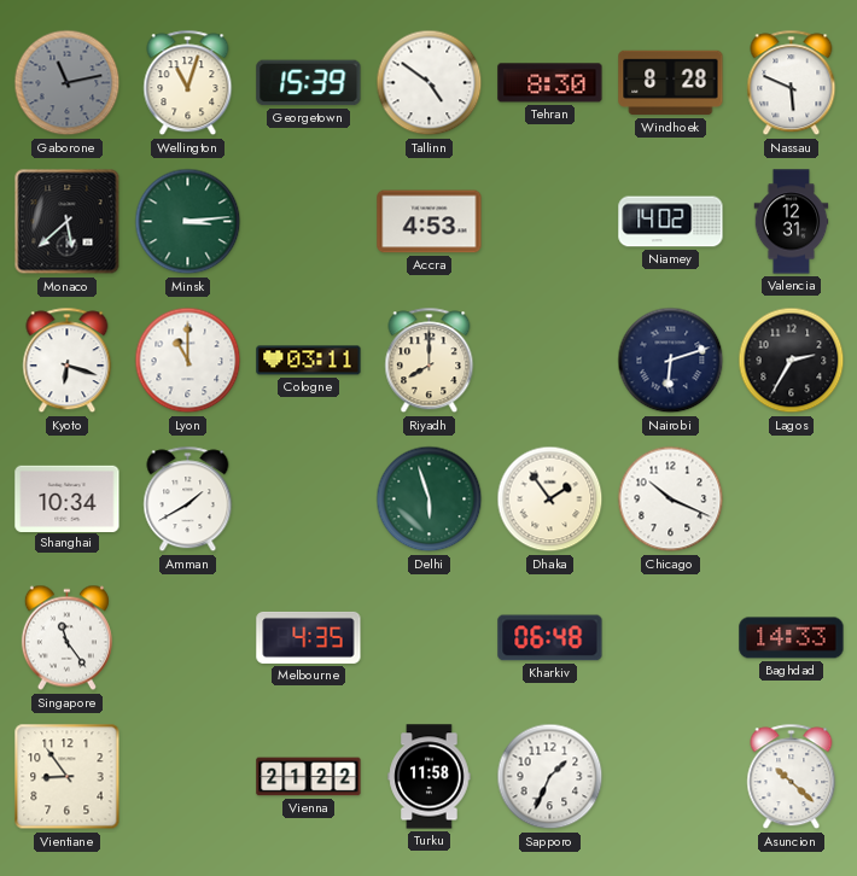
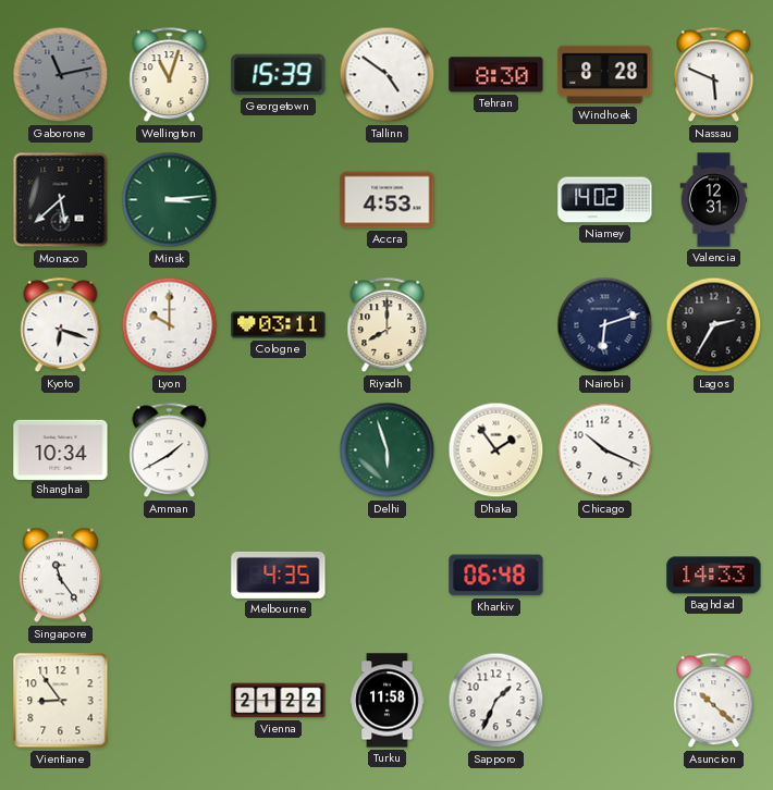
Lyon: 11:00 -> 10:00 (170, 325)
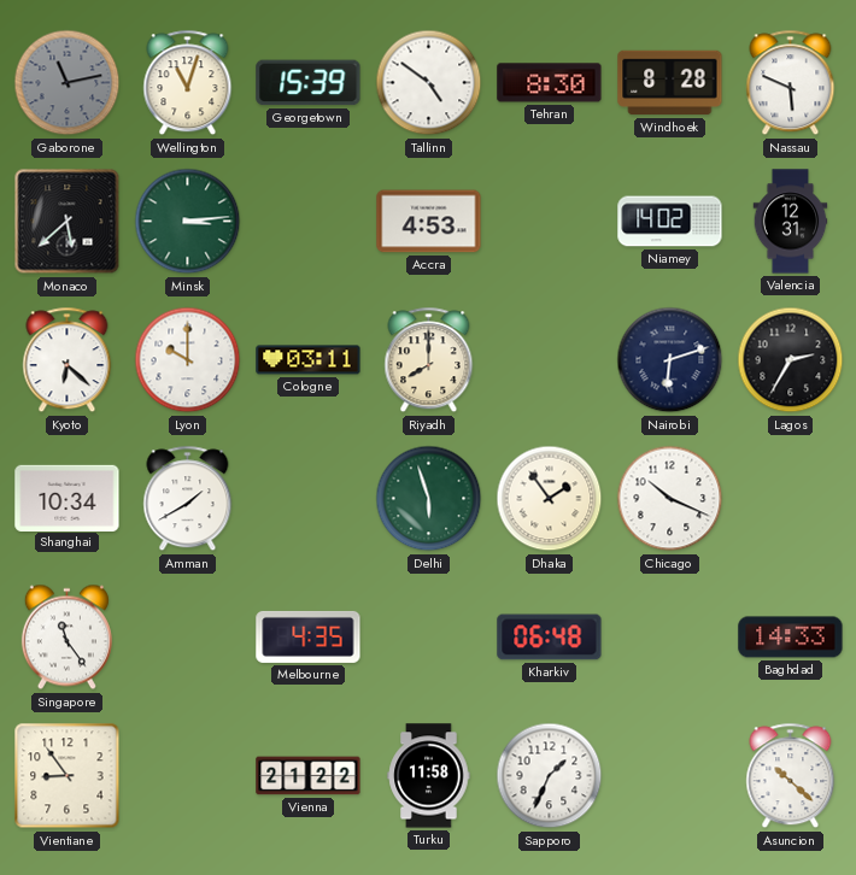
Kyoto: 6:18 -> 6:22 (68, 360)
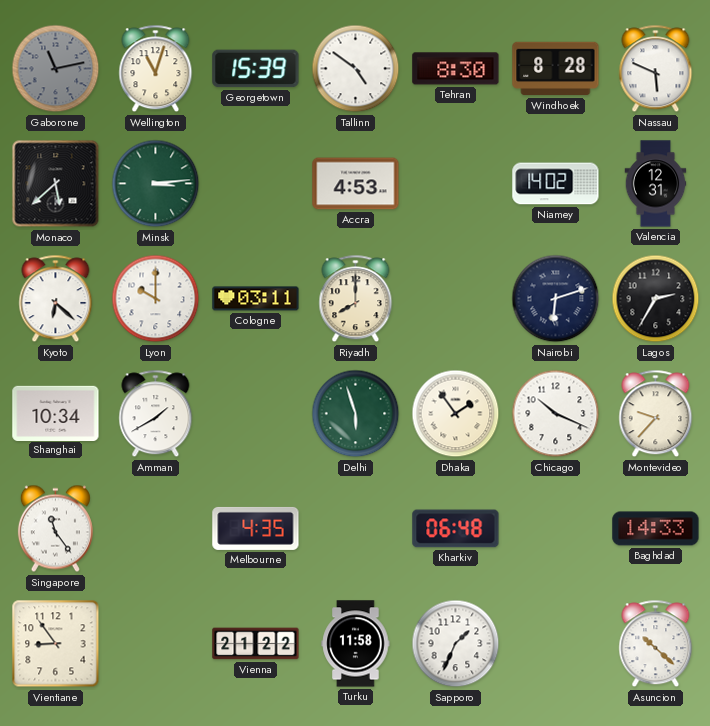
Montevideo: none -> 9:37 (656, 414)
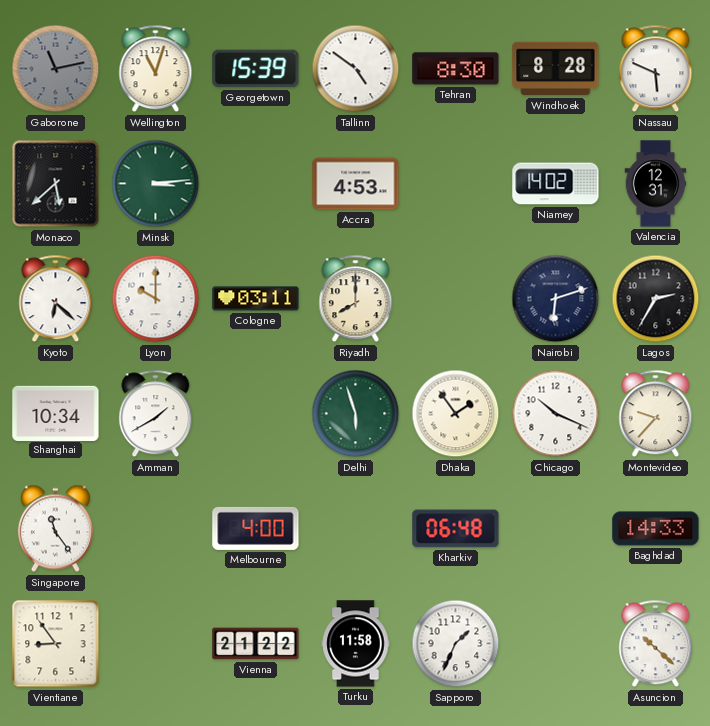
Melbourne: 4:35 -> 4:00 (256, 528)
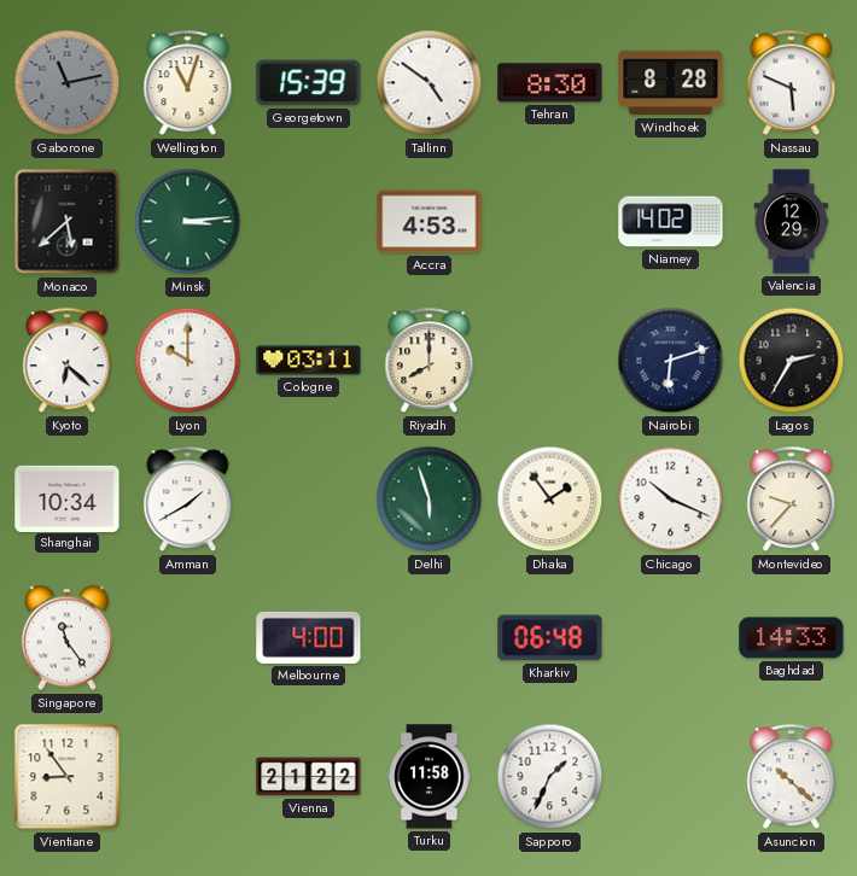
Valencia: 12:31 -> 12:29 (792, 222)
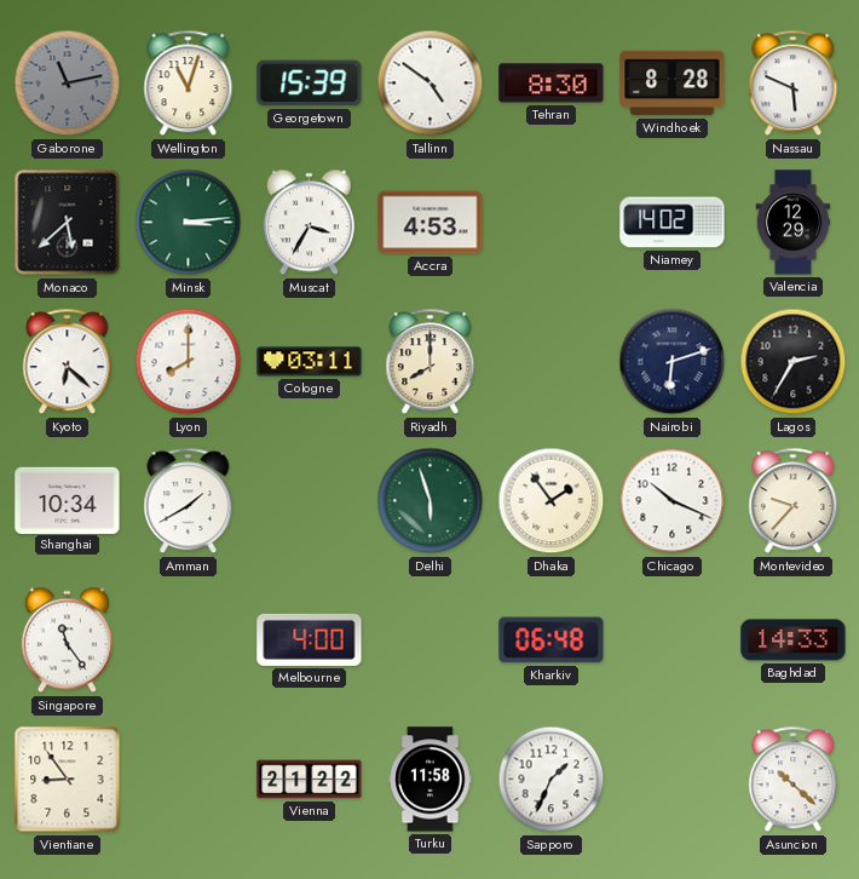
Muscat: none -> 3:35 (309, 223)
Lyon: 10:00 -> 8:00 (189, 362)
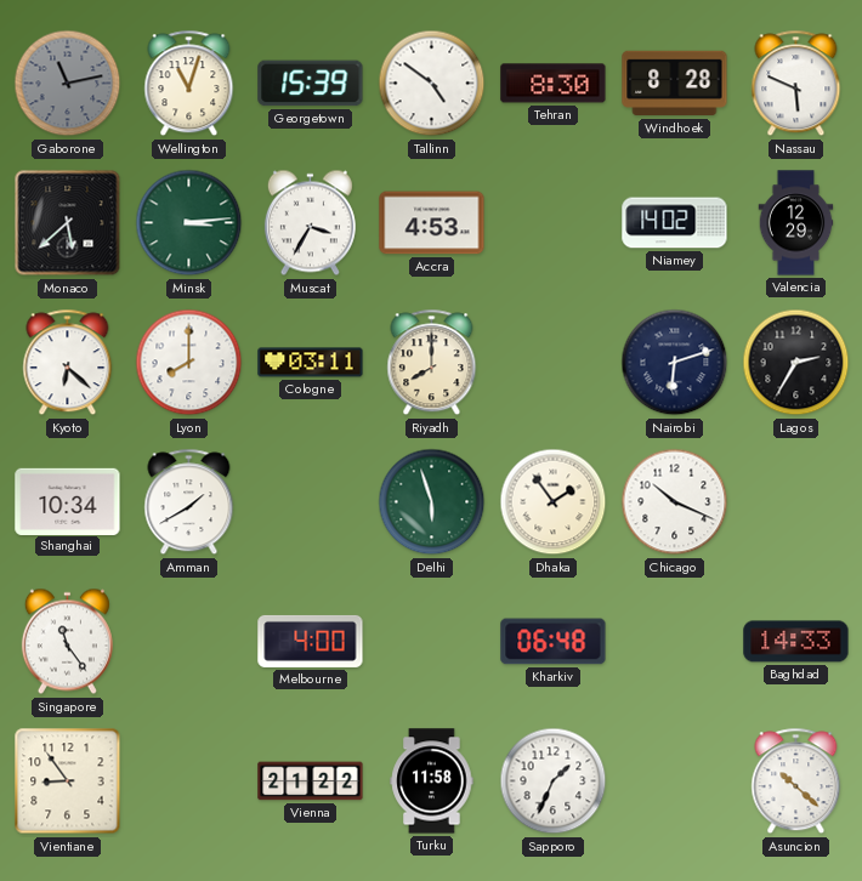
Montevideo: 9:37 -> none (794, 501)
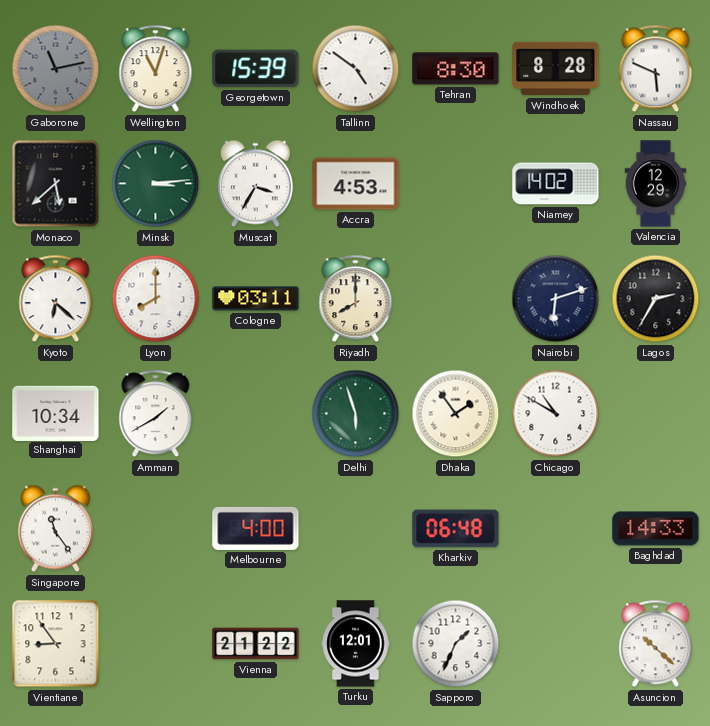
Chicago: 10:19 -> 10:50 (556, 414)
Turku: 11:58 -> 12:01 (356, 644)
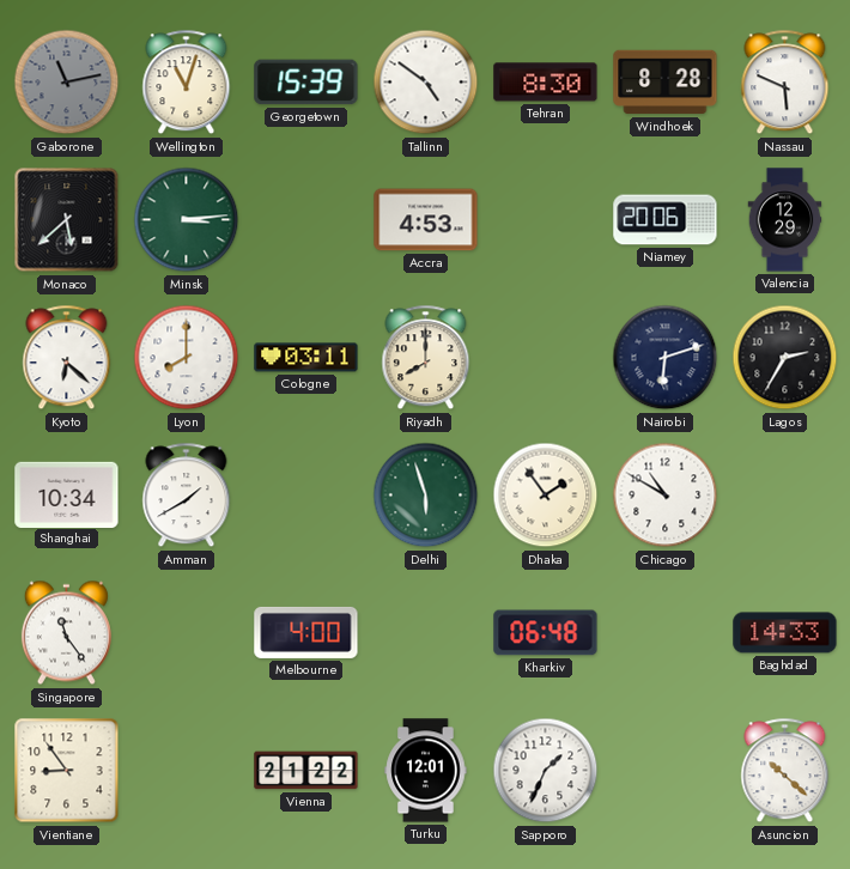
Muscat: 3:35 -> none (255, 184)
Niamey: 14:02 -> 20:06 (666, 220)
